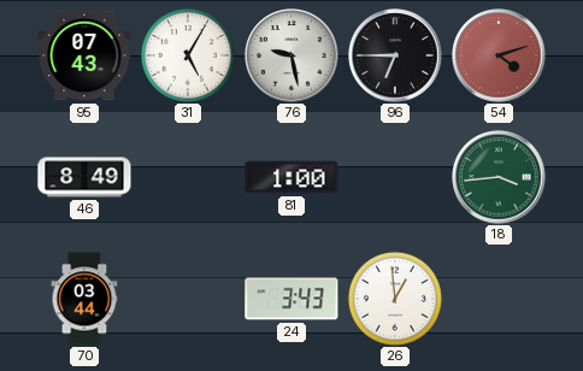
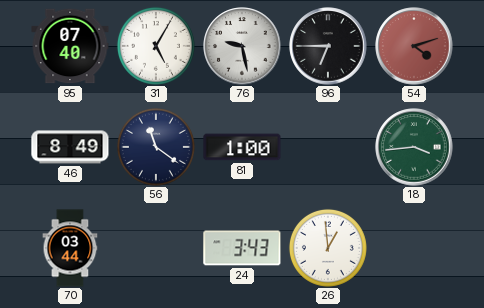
95: 07:43 -> 07:40 (70, 46)
56: none -> 11:21 (156, 147)
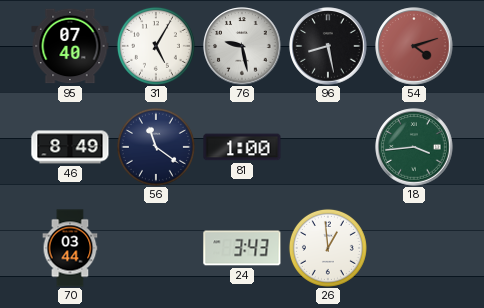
96: 6:45 -> 8:28 (328, 46)
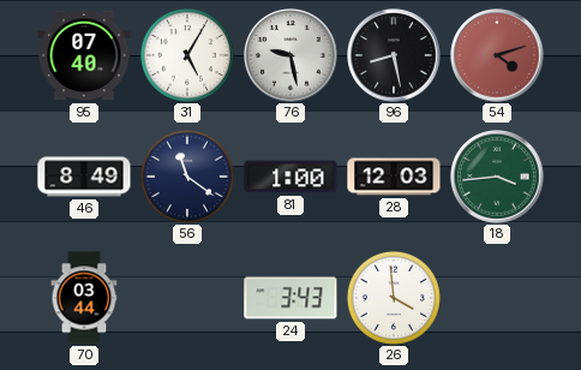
28: none -> 12:03 (394, 177)
26: 12:59 -> 3:59 (394, 298)
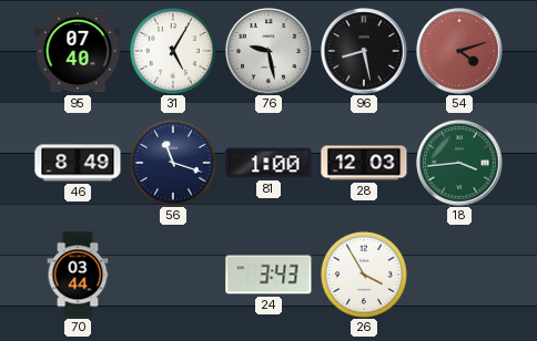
56: 11:21 -> 11:18 (173, 163)
26: 3:59 -> 3:55 (364, 275)
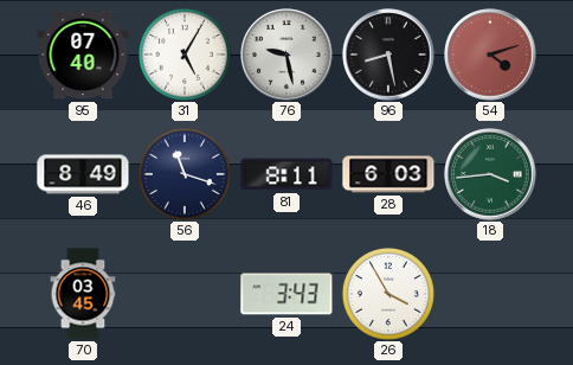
81: 1:00 -> 8:11 (286, 174)
28: 12:03 -> 6:03 (388, 174)
70: 03:44 -> 03:45 (83, 294)
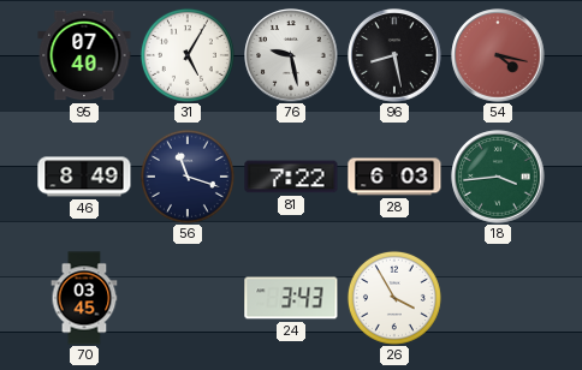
54: 4:12 -> 4:17 (498, 55)
81: 8:11 -> 7:22 (291, 177)
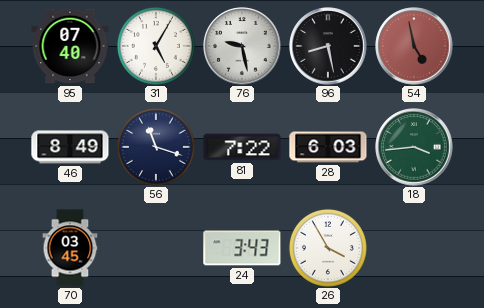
54: 4:17 -> 4:58 (414, 46)
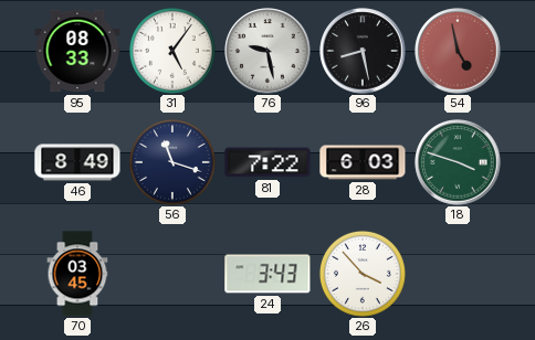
95: 07:40 -> 08:33 (77, 51)
31: 5:05 -> 5:06 (172, 51)
18: 3:44 -> 3:48 (458, 162)
26: 3:55 -> 3:53 (363, 274)
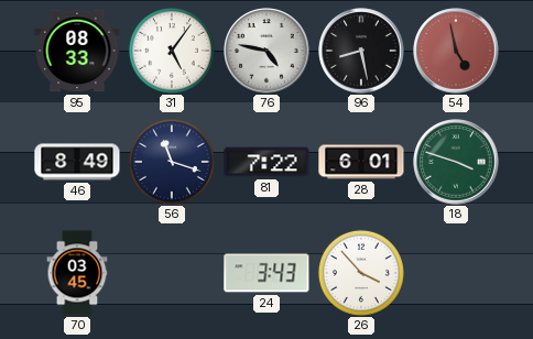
76: 9:28 -> 4:47 (266, 51)
28: 6:03 -> 6:01 (361, 162)
